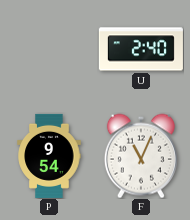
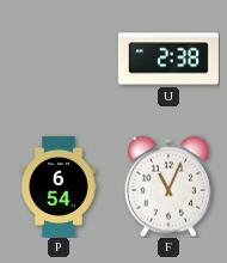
U: 2:40 -> 2:38 (168, 59)
P: 9:54 -> 6:54 (59, 186)
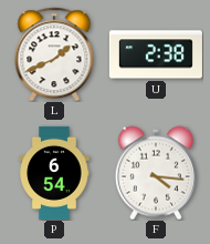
L: none -> 1:41 (54, 54)
F: 11:04 -> 4:16 (156, 173)
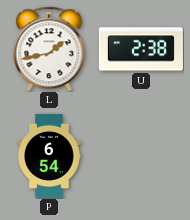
L: 1:41 -> 1:43 (49, 49)
F: 4:16 -> none (156, 173)
